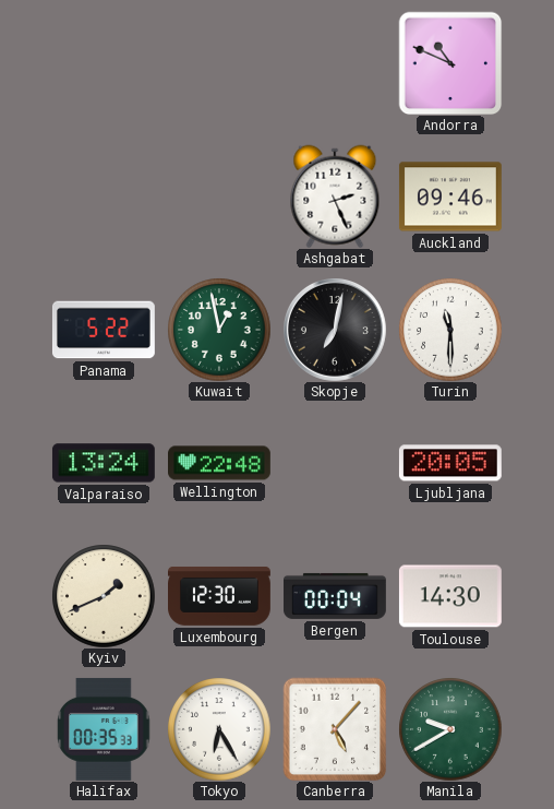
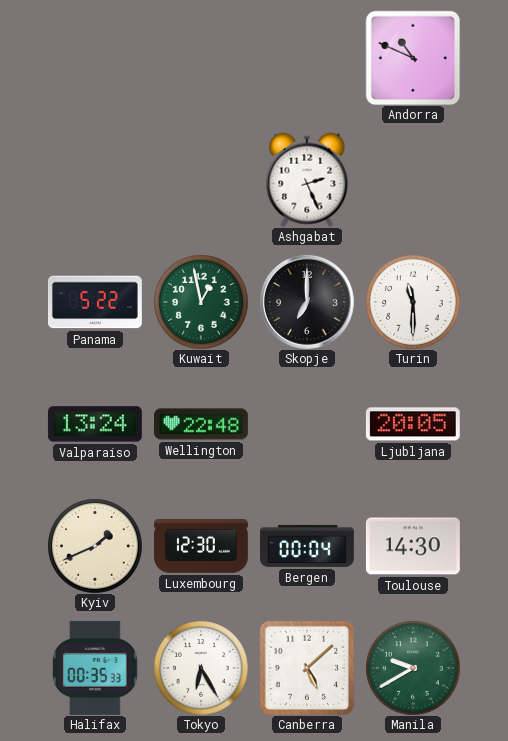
Auckland: 09:46 -> none (450, 197)
Skopje: 7:02 -> 7:00 (307, 302)
Canberra: 5:07 -> 5:08 (307, 668)
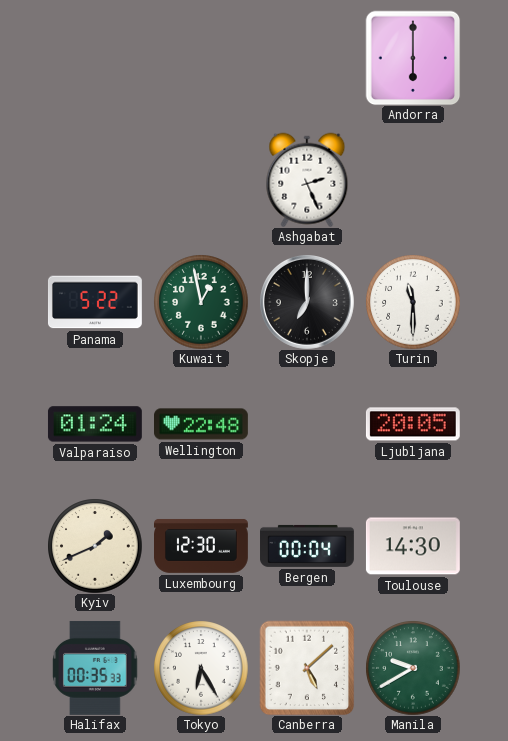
Andorra: 10:49 -> 6:00 (413, 58)
Valparaiso: 13:24 -> 01:24 (95, 424)
